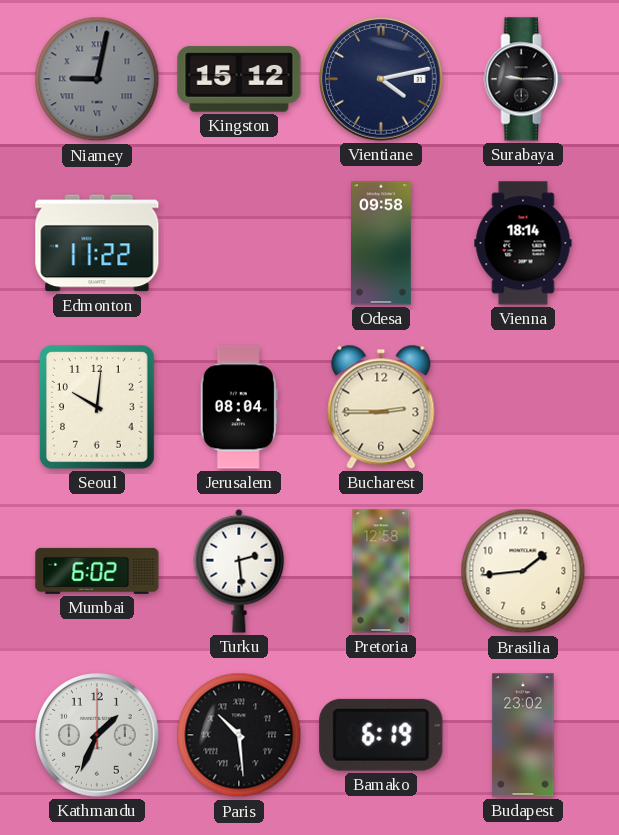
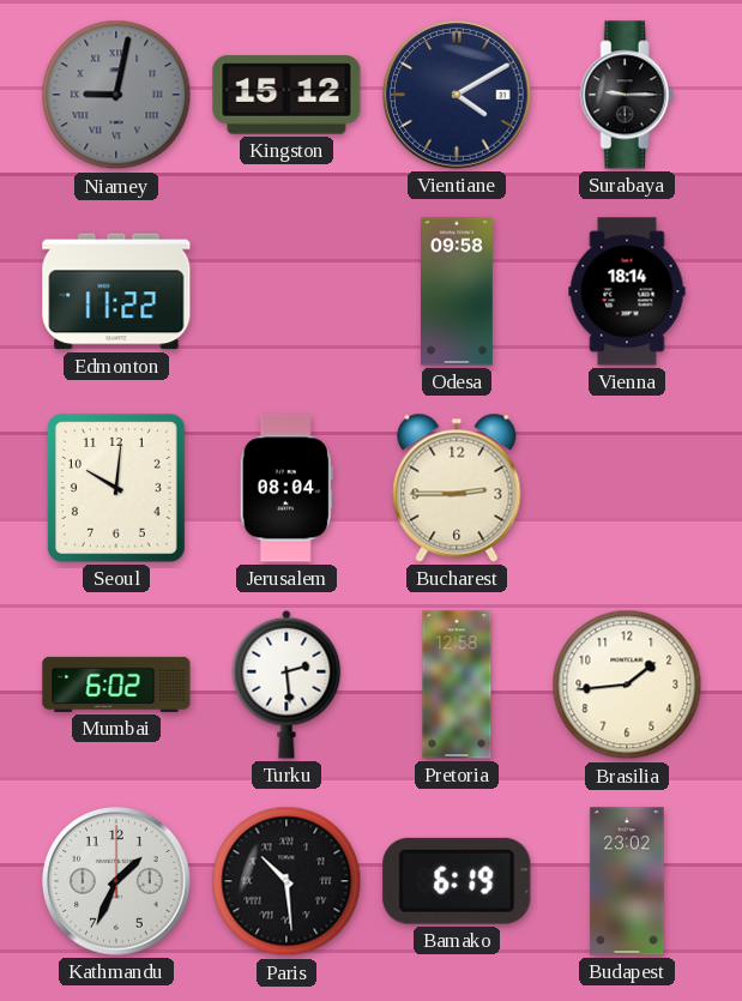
Vientiane: 4:13 -> 4:10 (457, 95)
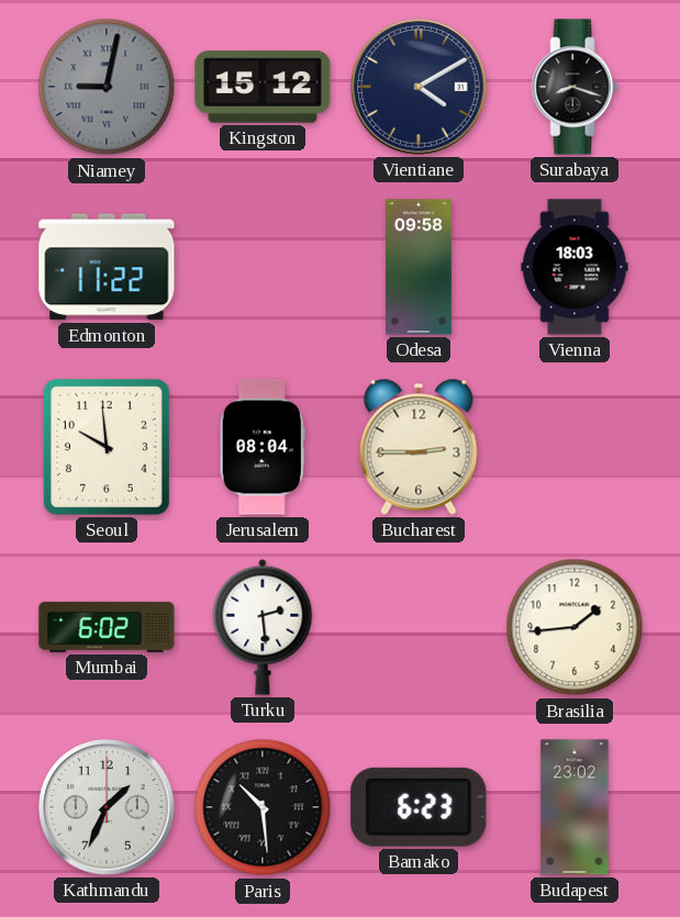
Surabaya: 9:15 -> 8:18 (575, 87)
Vienna: 18:14 -> 18:03 (575, 267)
Seoul: 10:01 -> 9:59 (108, 448)
Pretoria: 12:58 -> none (457, 685)
Bamako: 6:19 -> 6:23 (419, 807)
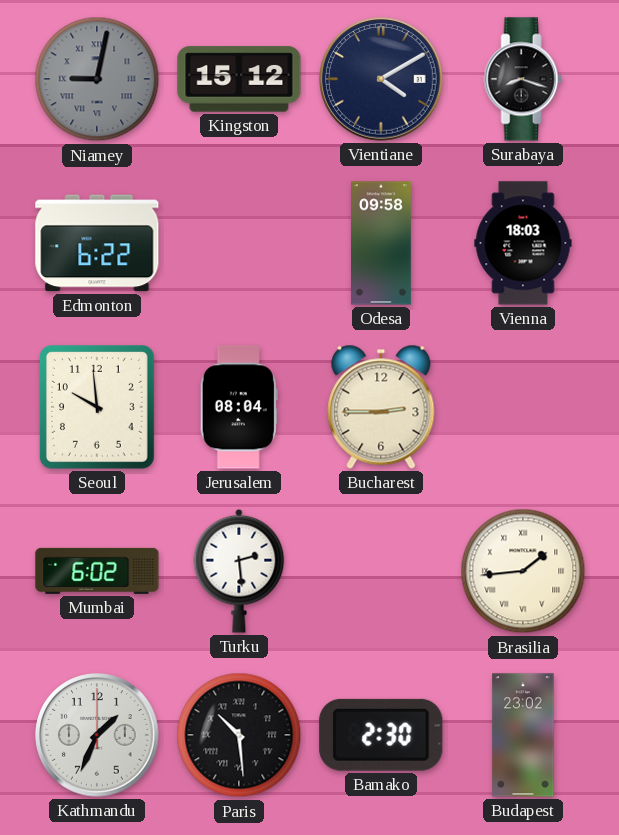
Edmonton: 11:22 -> 6:22 (97, 243)
Brasilia numerals: Arabic -> Roman (523, 571)
Bamako: 6:23 -> 2:30 (381, 735)
